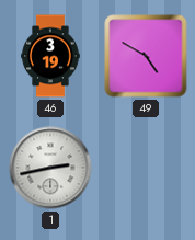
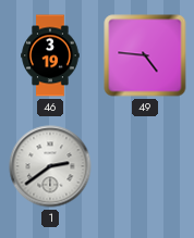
49: 4:50 -> 4:46 (145, 55)
1: 2:43 -> 2:39 (50, 166)
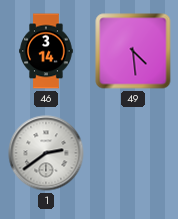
46: 3:19 -> 3:14 (46, 51)
49: 4:46 -> 4:29 (133, 51)
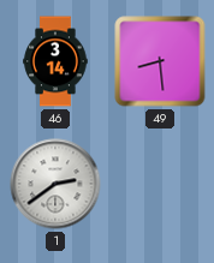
49: 4:29 -> 8:29 (160, 61)
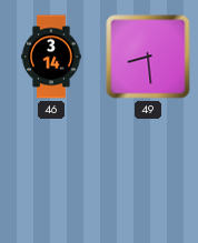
1: 2:39 -> none (55, 184)
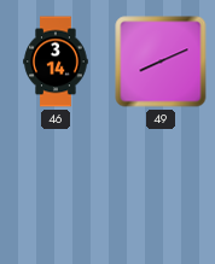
49: 8:29 -> 8:11 (161, 61)
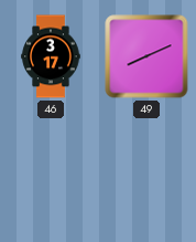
46: 3:14 -> 3:17 (51, 56)
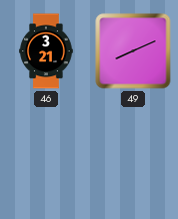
46: 3:17 -> 3:21 (46, 51)
